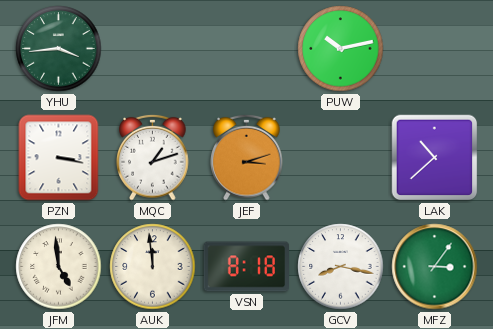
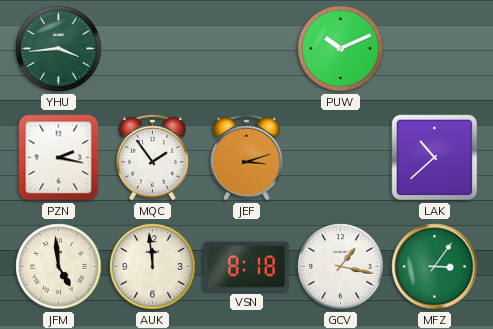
PUW: 10:13 -> 10:11 (341, 49)
PZN: 3:17 -> 2:17 (59, 158)
MQC: 1:12 -> 1:54 (153, 157)
GCV: 8:17 -> 1:17 (341, 267)
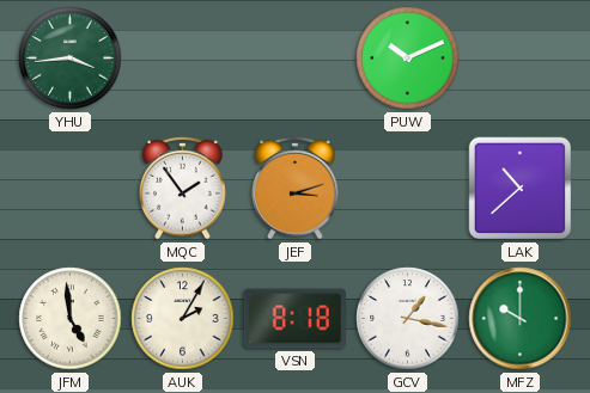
PZN: 2:17 -> none (59, 158)
AUK: 11:59 -> 2:05 (183, 319)
MFZ: 3:06 -> 10:00 (521, 319)
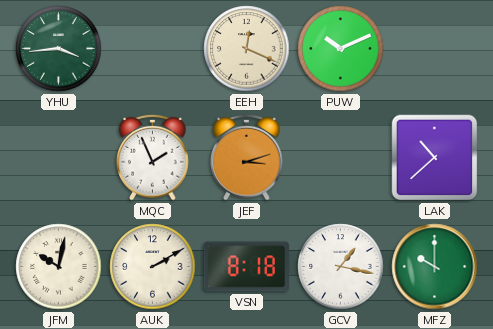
EEH: none -> 12:19 (247, 49)
MQC: 1:54 -> 1:56 (153, 157)
JFM: 4:59 -> 10:02 (59, 267)
AUK: 2:05 -> 2:10 (153, 267)
